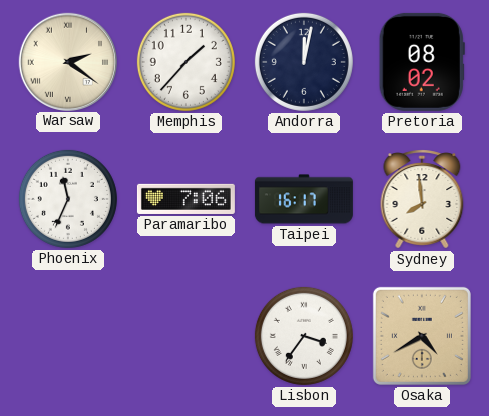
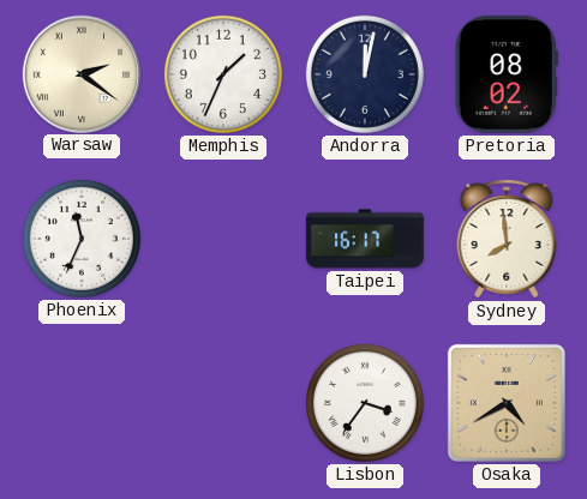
Memphis: 1:37 -> 1:34 (223, 74)
Paramaribo: 7:06 -> none (186, 199)
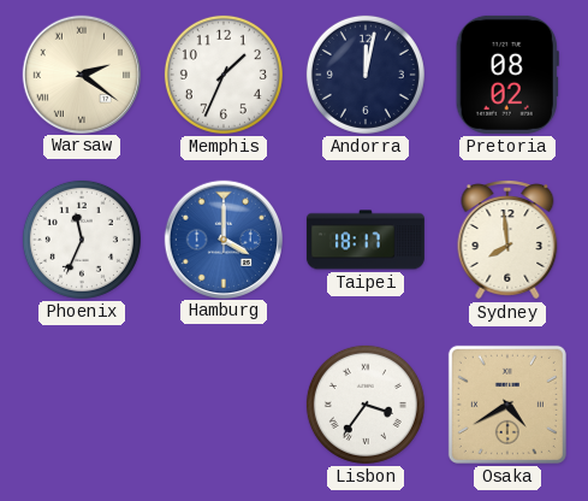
Hamburg: none -> 4:00 (222, 238)
Taipei: 16:17 -> 18:17 (366, 240)
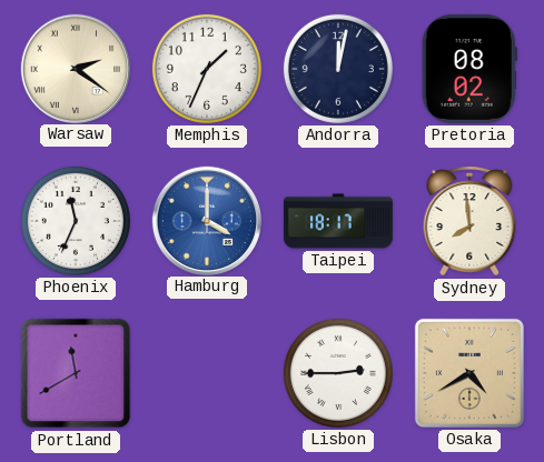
Portland: none -> 11:40 (76, 373)
Lisbon: 3:36 -> 2:45 (338, 373)
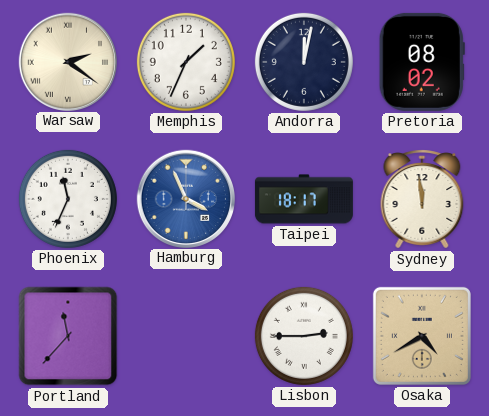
Hamburg: 4:00 -> 3:56 (185, 198)
Sydney: 7:59 -> 11:59 (422, 199)
Portland: 11:40 -> 11:37 (68, 336)
